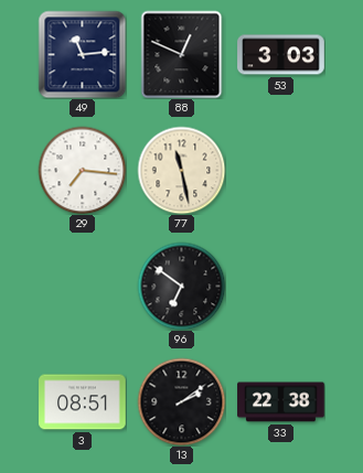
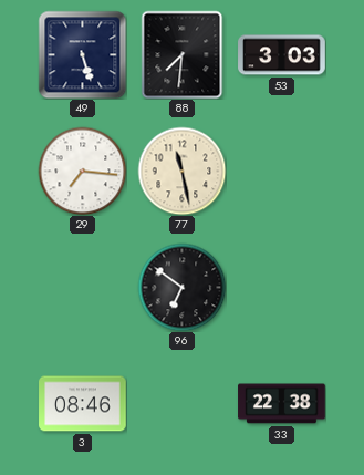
49: 11:14 -> 5:27 (82, 54)
88: 12:49 -> 7:31 (183, 54)
3: 08:51 -> 08:46 (83, 404)
13: 2:09 -> none (181, 401)
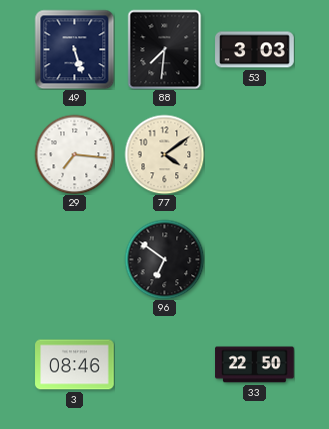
77: 11:28 -> 4:09 (164, 154)
33: 22:38 -> 22:50 (255, 365)
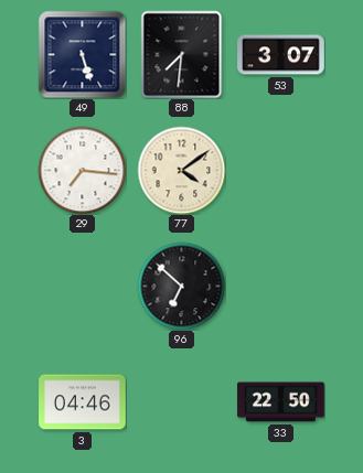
53: 3:03 -> 3:07 (281, 55)
96: 6:51 -> 6:52 (181, 286)
3: 08:46 -> 04:46 (83, 402)
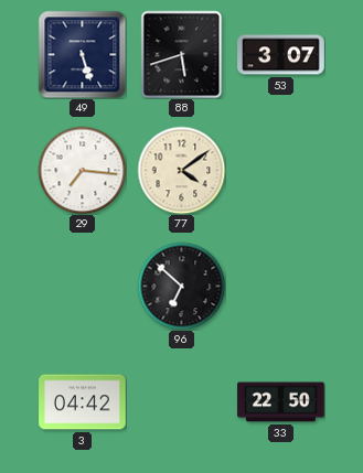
88: 7:31 -> 5:42 (182, 54)
3: 04:46 -> 04:42 (83, 402)
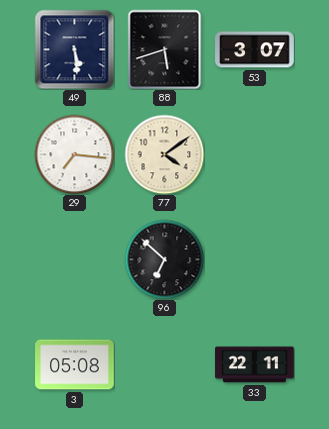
49: 5:27 -> 5:29 (74, 49)
3: 04:42 -> 05:08 (75, 365)
33: 22:50 -> 22:11 (255, 365)
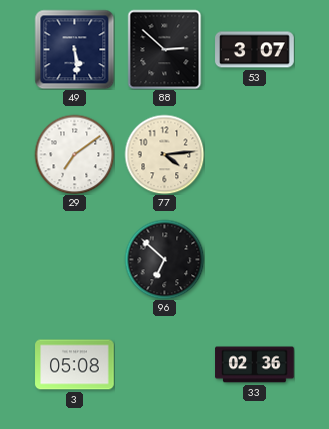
88: 5:42 -> 2:52 (165, 49)
29: 7:16 -> 7:09 (74, 154)
77: 4:09 -> 4:14 (164, 154)
33: 22:11 -> 02:36 (255, 365)
